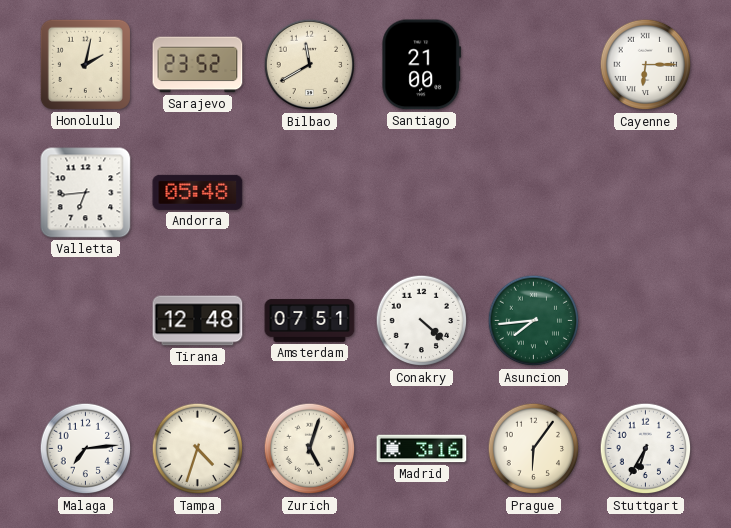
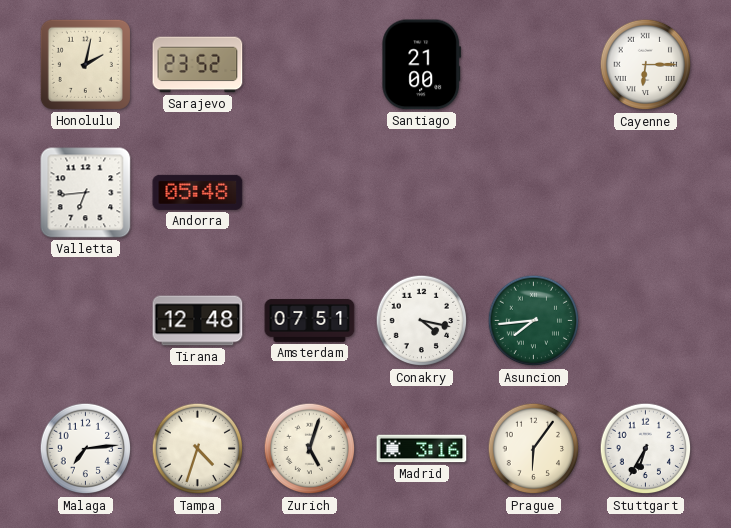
Bilbao: 11:40 -> none (310, 65)
Conakry: 4:22 -> 4:17 (422, 321)
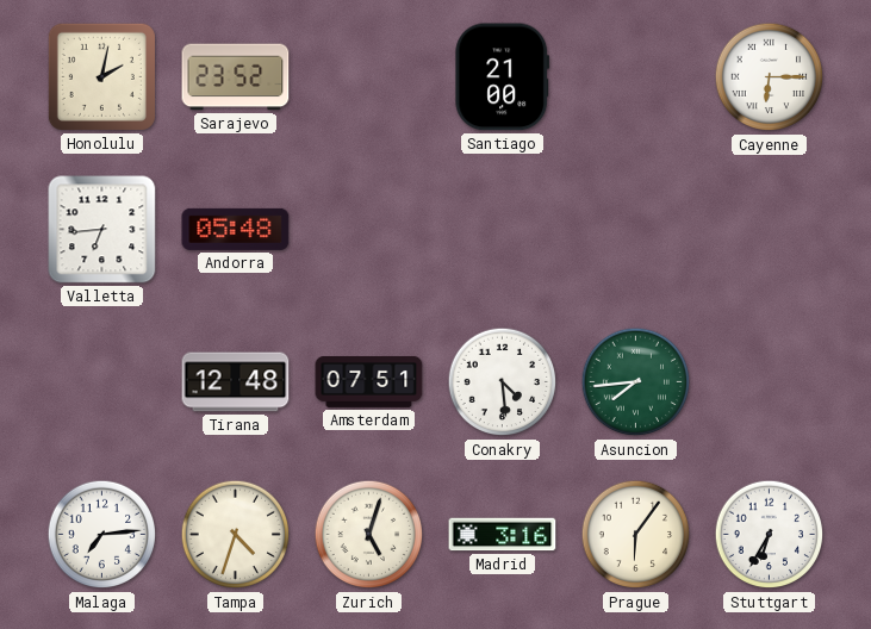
Conakry: 4:17 -> 4:29 (503, 382)
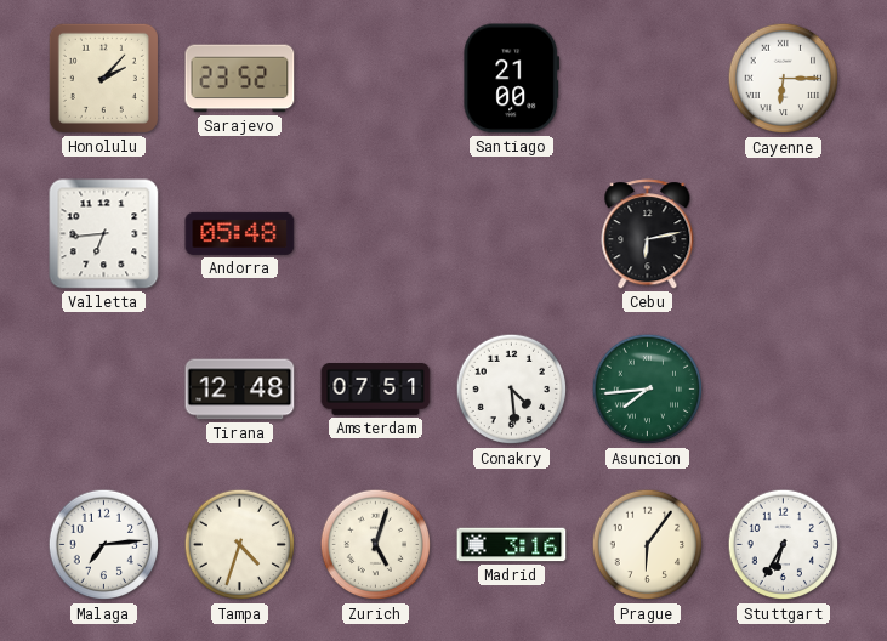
Honolulu: 2:02 -> 2:07 (103, 78)
Cebu: none -> 6:13 (648, 234)
